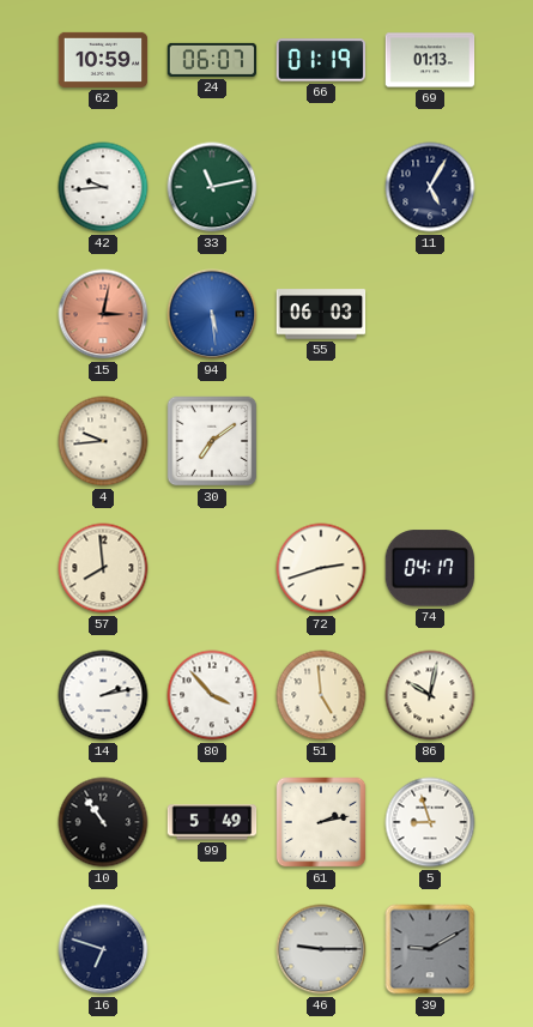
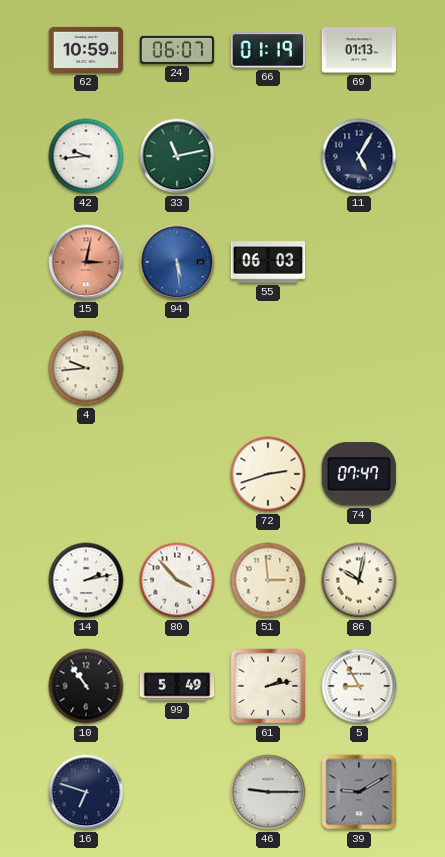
30: 7:09 -> none (212, 441)
57: 7:59 -> none (103, 568)
74: 04:17 -> 07:47 (359, 474)
51: 4:59 -> 2:59 (268, 580)
5: 8:57 -> 8:55 (359, 686)
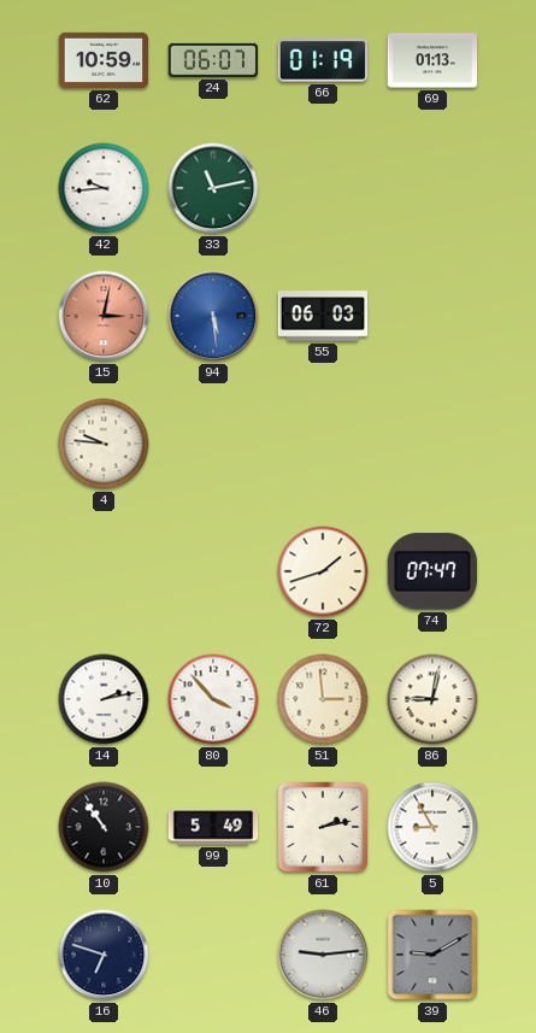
11: 5:05 -> none (359, 156)
4: 9:44 -> 9:46 (104, 444)
72: 2:42 -> 1:42 (323, 571)
86: 10:02 -> 9:02 (432, 699)
46: 9:15 -> 9:14 (323, 955)
